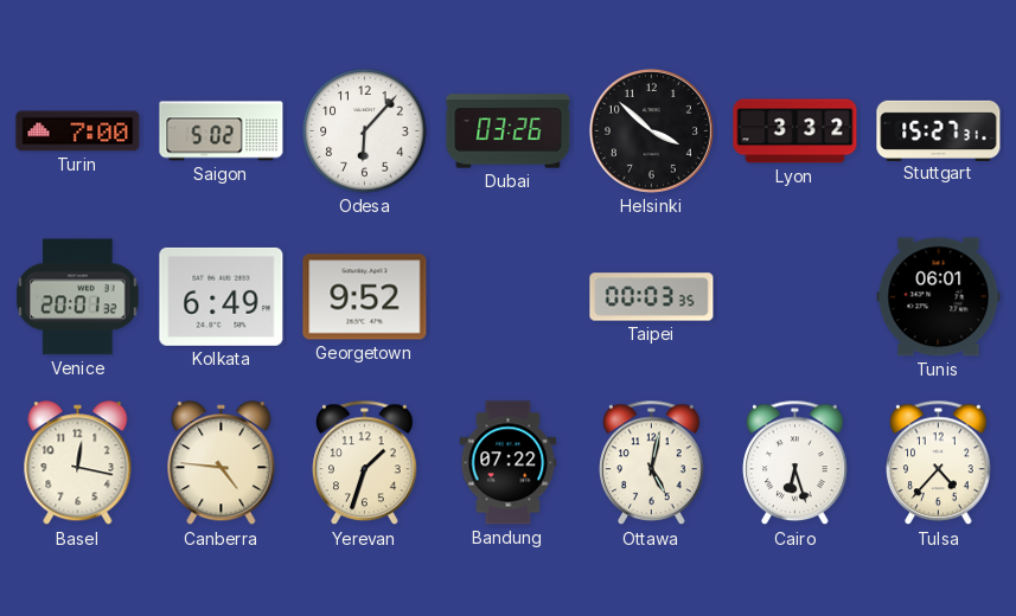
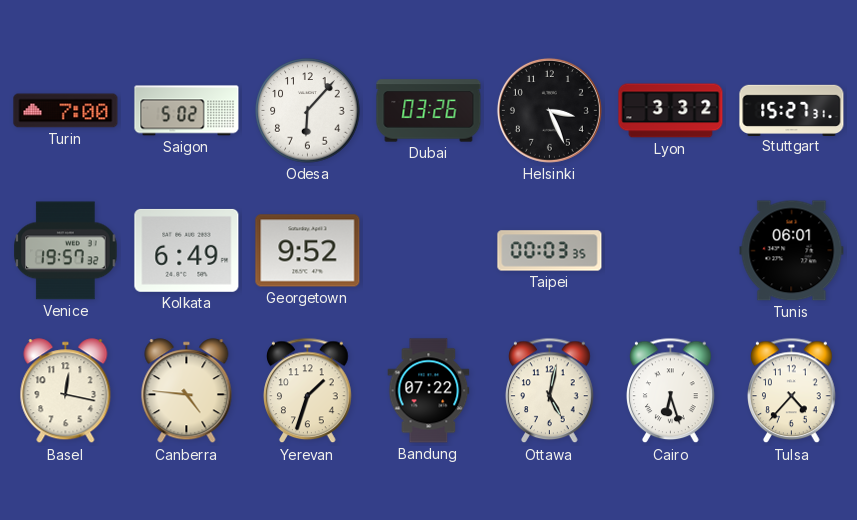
Helsinki: 3:52 -> 3:26 (549, 110)
Venice: 20:01 -> 19:57 (66, 251)
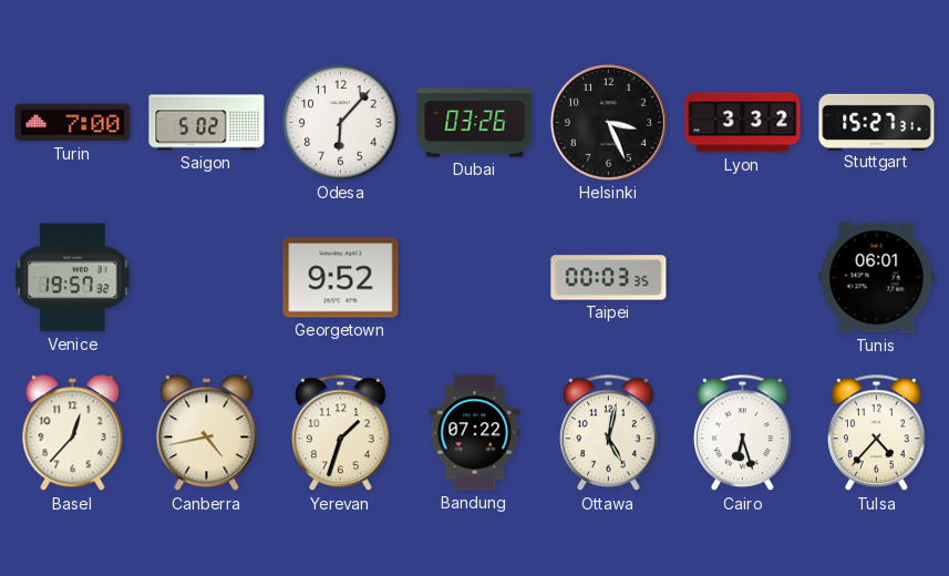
Kolkata: 6:49 -> none (187, 250)
Basel: 12:17 -> 12:37 (73, 433)
Canberra: 4:46 -> 4:43 (207, 433)
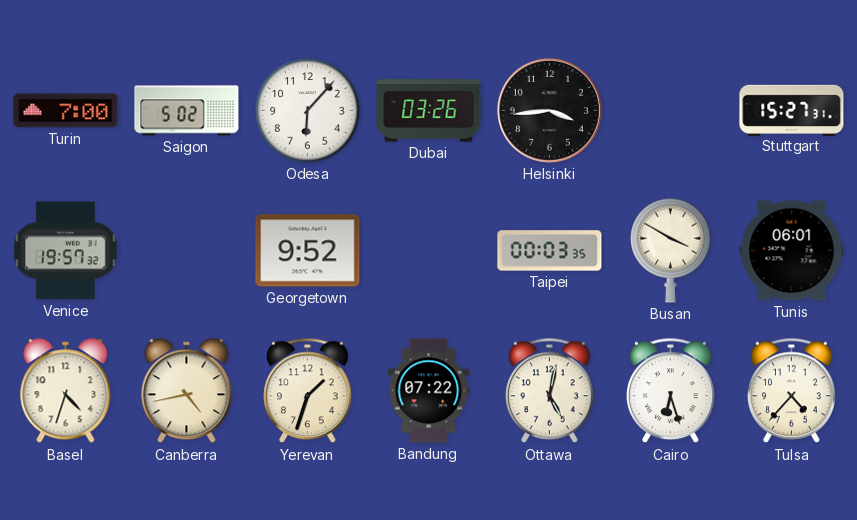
Helsinki: 3:26 -> 3:44 (549, 110)
Lyon: 3:32 -> none (743, 123)
Busan: none -> 3:50 (671, 250)
Basel: 12:37 -> 4:33 (66, 391)
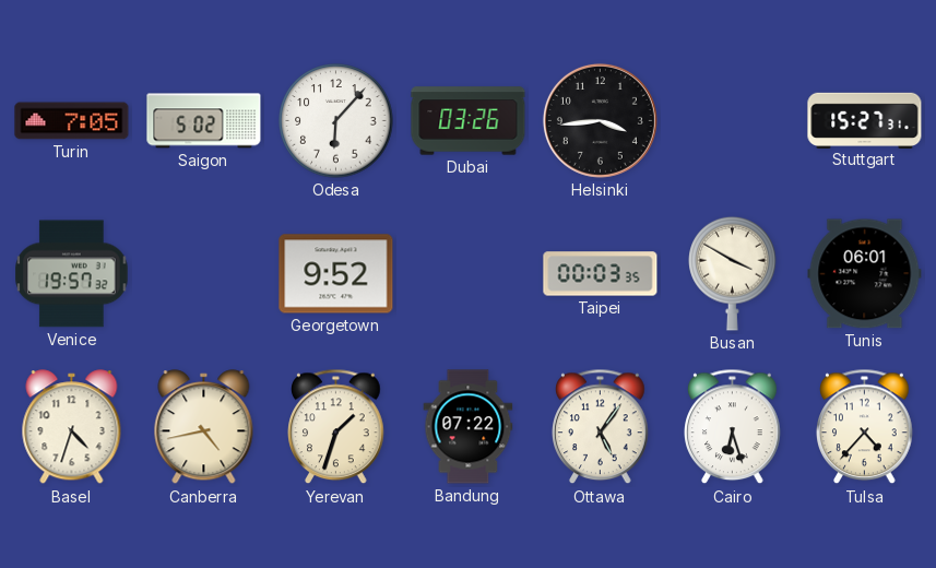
Turin: 7:00 -> 7:05 (72, 121)
Ottawa: 5:02 -> 5:06 (601, 427)
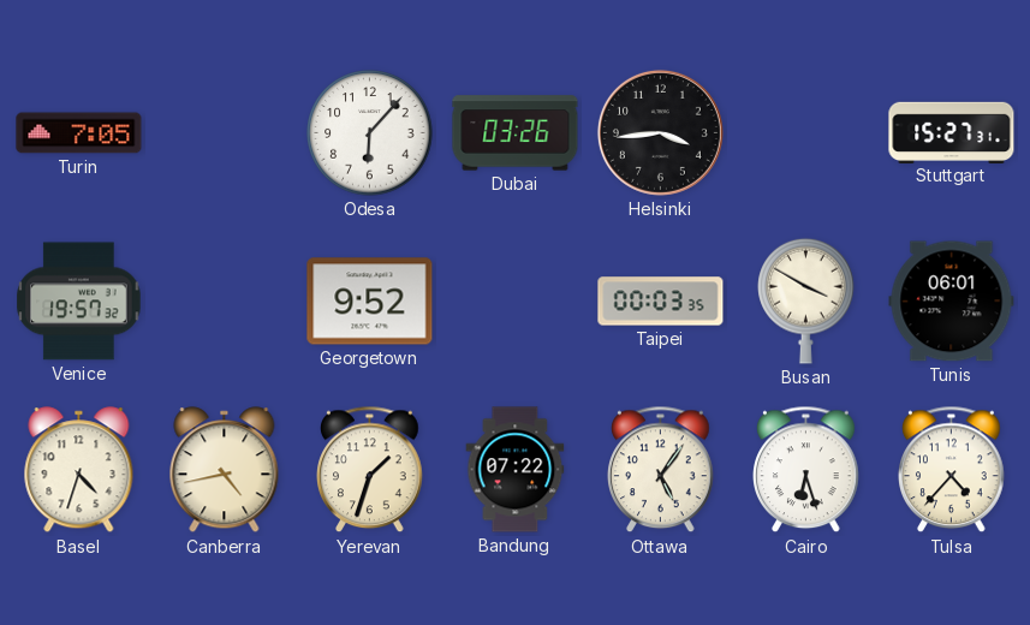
Saigon: 5:02 -> none (204, 121)
